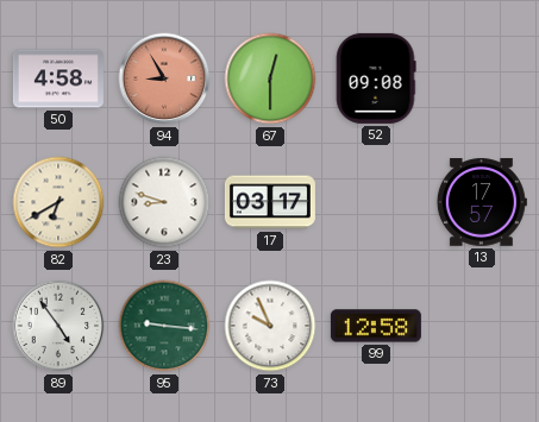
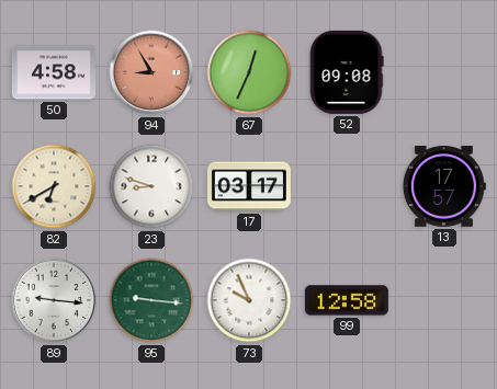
67: 12:30 -> 12:34 (249, 72)
89: 4:54 -> 9:16 (54, 300)
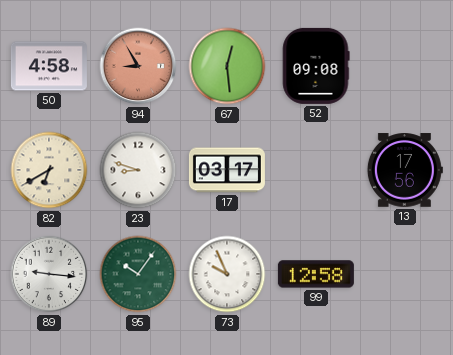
67: 12:34 -> 12:29 (227, 66)
13: 17:57 -> 17:56 (405, 170)
95: 9:16 -> 10:06 (138, 274)
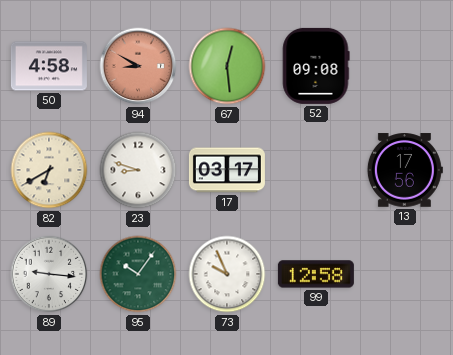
94: 8:55 -> 8:50 (138, 66)
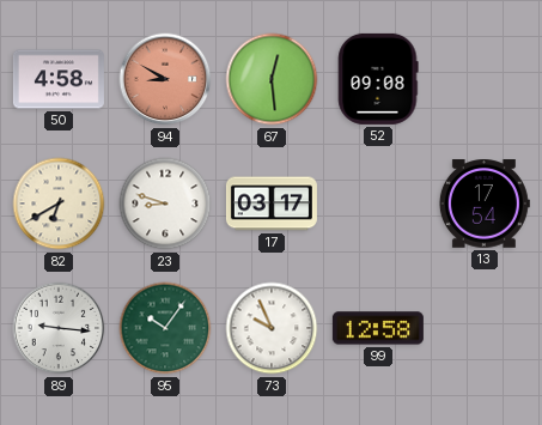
13: 17:56 -> 17:54 (485, 204)
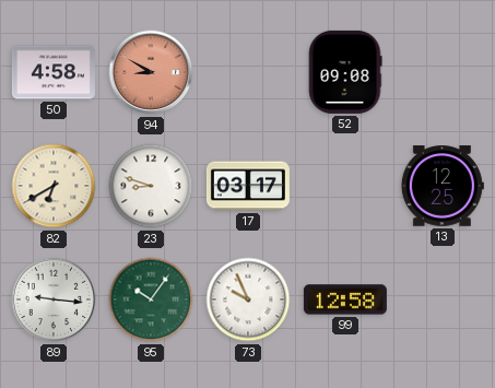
67: 12:29 -> none (272, 79)
13: 17:54 -> 12:25 (443, 186)
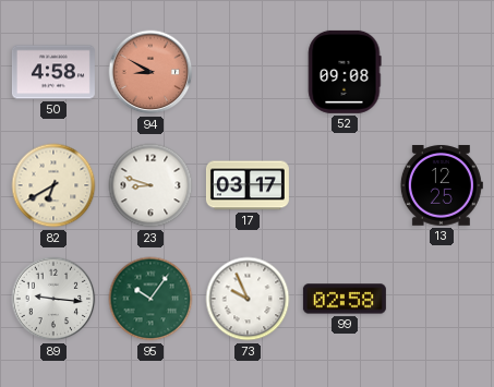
99: 12:58 -> 02:58 (345, 299)
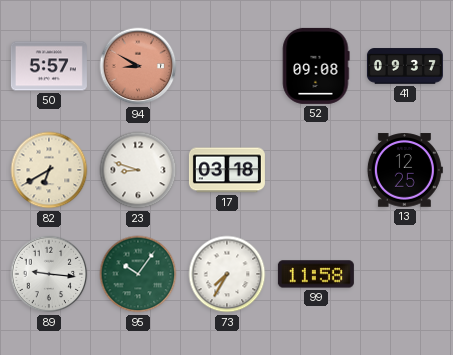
50: 4:58 -> 5:57 (49, 66)
41: none -> 09:37 (405, 66)
17: 03:17 -> 03:18 (227, 170)
73: 9:56 -> 7:35 (227, 274)
99: 02:58 -> 11:58 (316, 274)
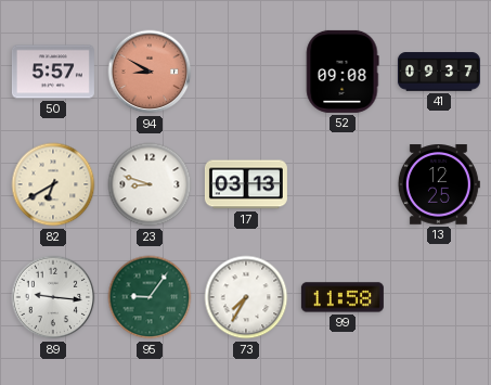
17: 03:18 -> 03:13 (246, 184)
95: 10:06 -> 9:06 (150, 297)
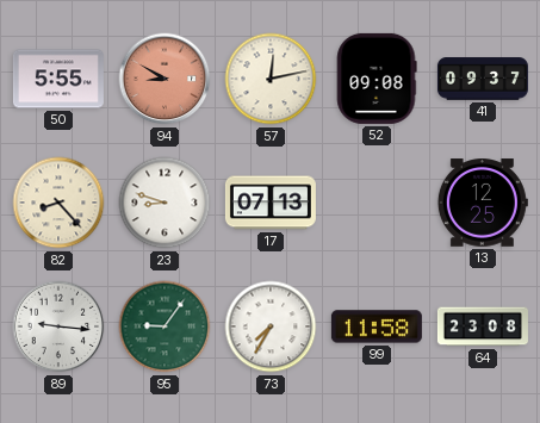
50: 5:57 -> 5:55 (58, 79)
57: none -> 12:13 (271, 79)
82: 6:40 -> 8:23 (58, 203)
17: 03:13 -> 07:13 (271, 203)
64: none -> 23:08 (483, 326)
